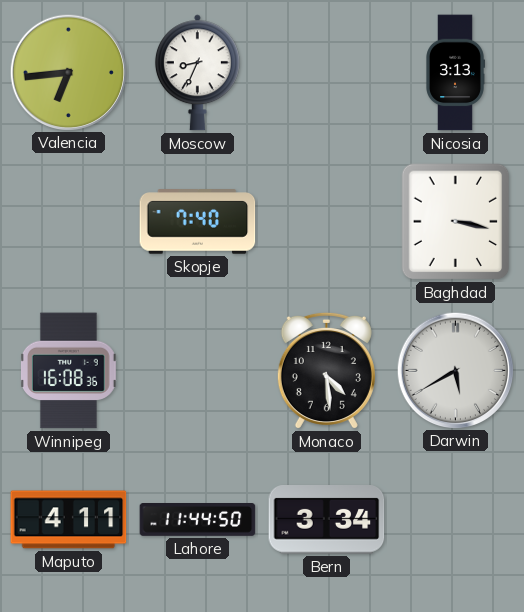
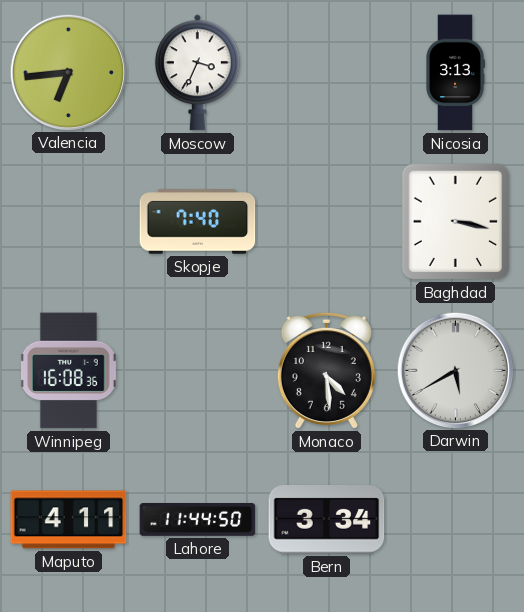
Moscow: 8:34 -> 3:34 (197, 73)
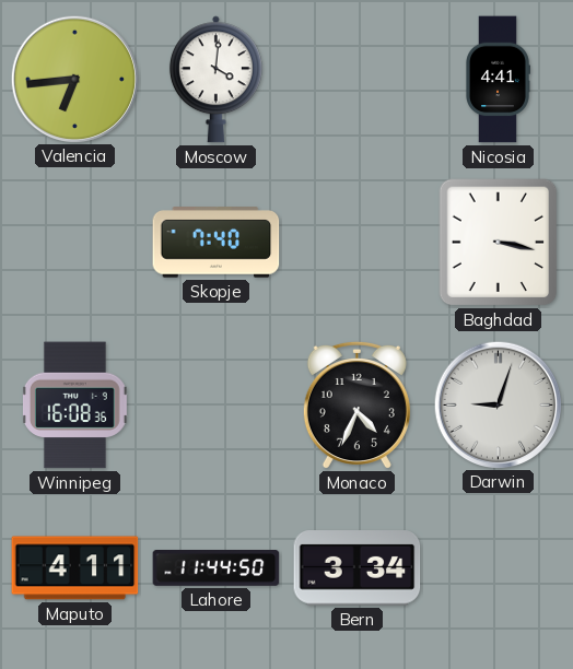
Moscow: 3:34 -> 4:01 (215, 80)
Nicosia: 3:13 -> 4:41 (498, 80)
Monaco: 4:29 -> 4:34 (356, 406)
Darwin: 5:40 -> 9:03 (498, 404)
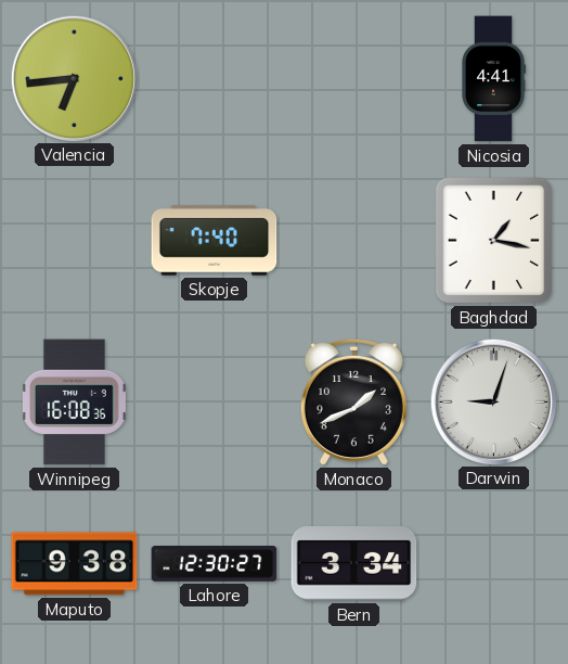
Moscow: 4:01 -> none (215, 80)
Baghdad: 3:17 -> 1:17 (494, 241)
Monaco: 4:34 -> 1:41 (353, 403)
Maputo: 4:11 -> 9:38 (75, 564)
Lahore: 11:44 -> 12:30 (215, 564)
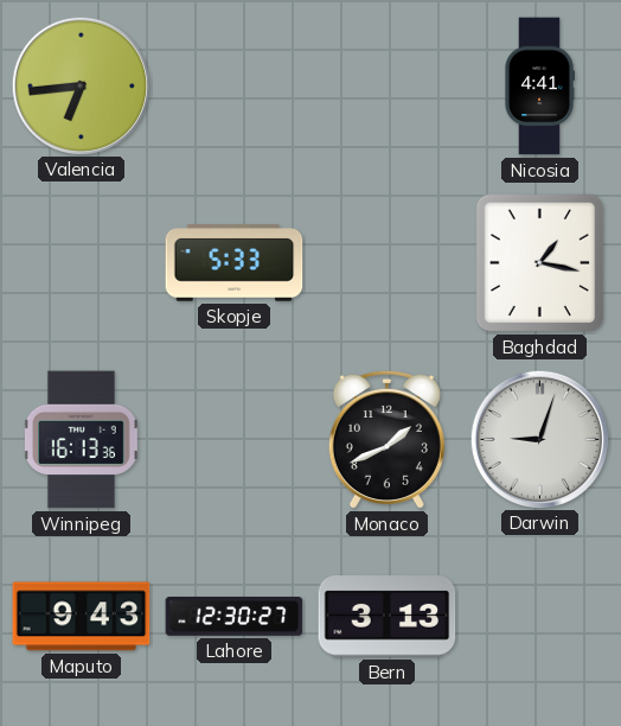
Skopje: 7:40 -> 5:33 (235, 263)
Winnipeg: 16:08 -> 16:13 (82, 440)
Maputo: 9:38 -> 9:43 (82, 617)
Bern: 3:34 -> 3:13 (388, 617)
